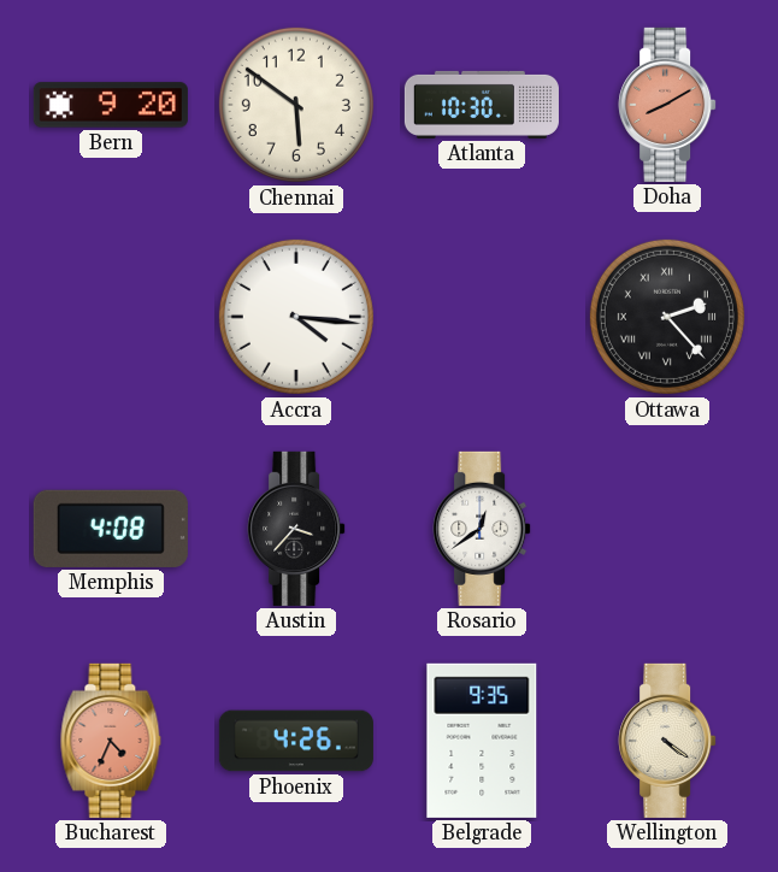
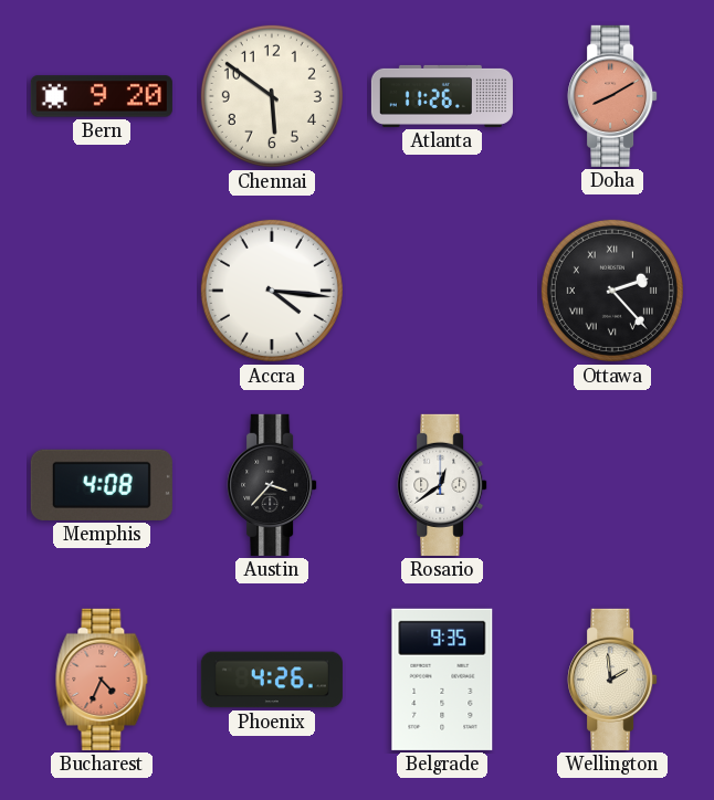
Atlanta: 10:30 -> 11:26 (442, 96)
Wellington: 4:21 -> 1:59 (612, 680)
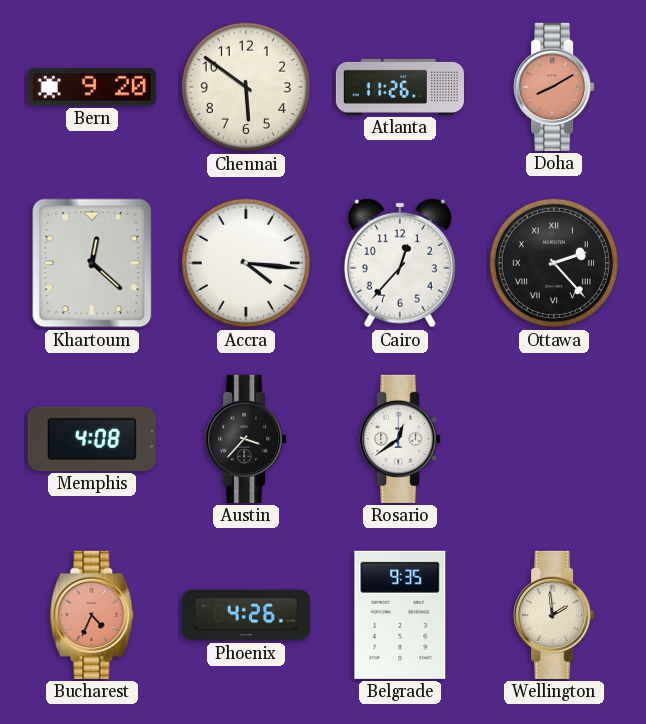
Khartoum: none -> 12:22 (92, 263)
Cairo: none -> 12:37 (400, 263)
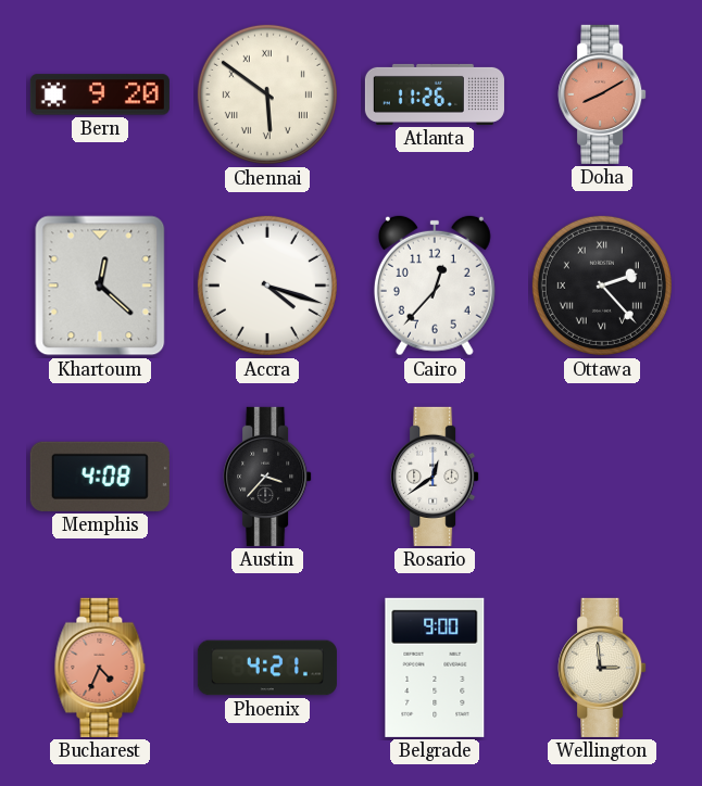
Chennai numerals: Arabic -> Roman (267, 94)
Accra: 4:16 -> 4:18 (267, 286)
Phoenix: 4:26 -> 4:21 (267, 668)
Belgrade: 9:35 -> 9:00 (435, 668)
Wellington: 1:59 -> 2:59 (602, 668)
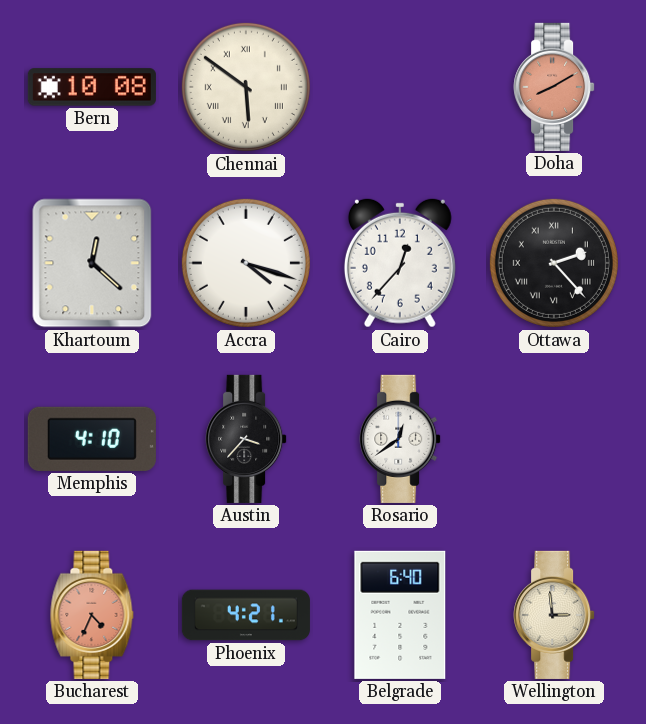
Bern: 9:20 -> 10:08 (92, 87)
Atlanta: 11:26 -> none (435, 94)
Memphis: 4:08 -> 4:10 (92, 439)
Belgrade: 9:00 -> 6:40 (400, 615)
